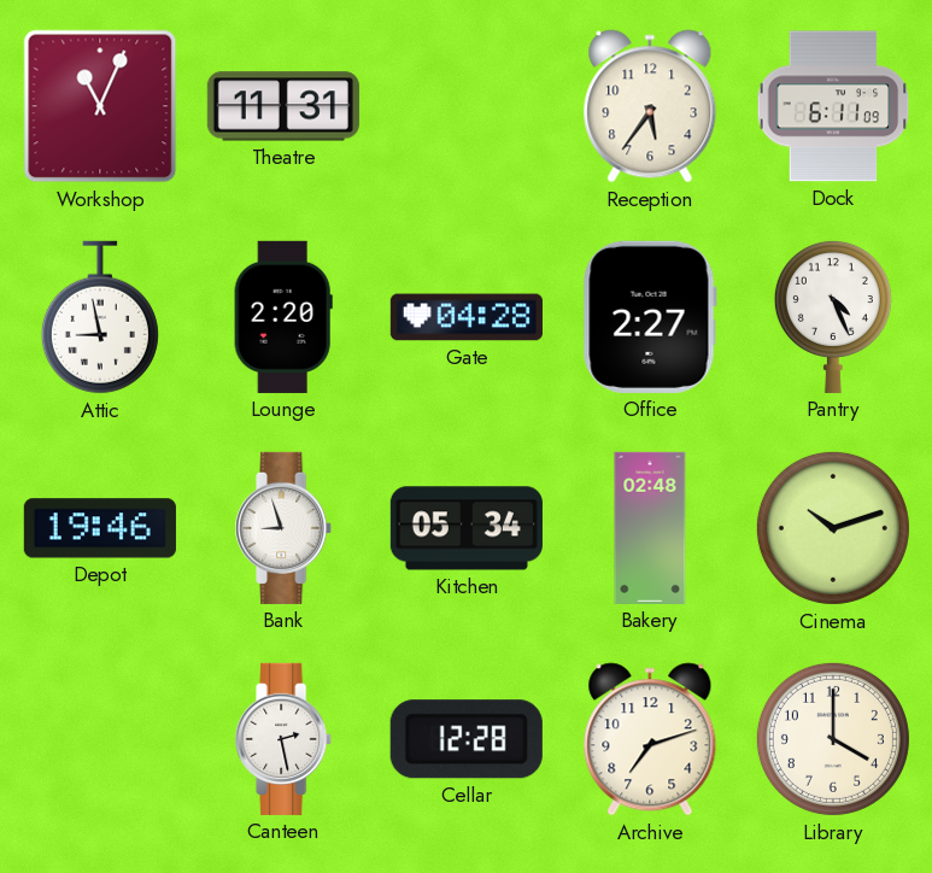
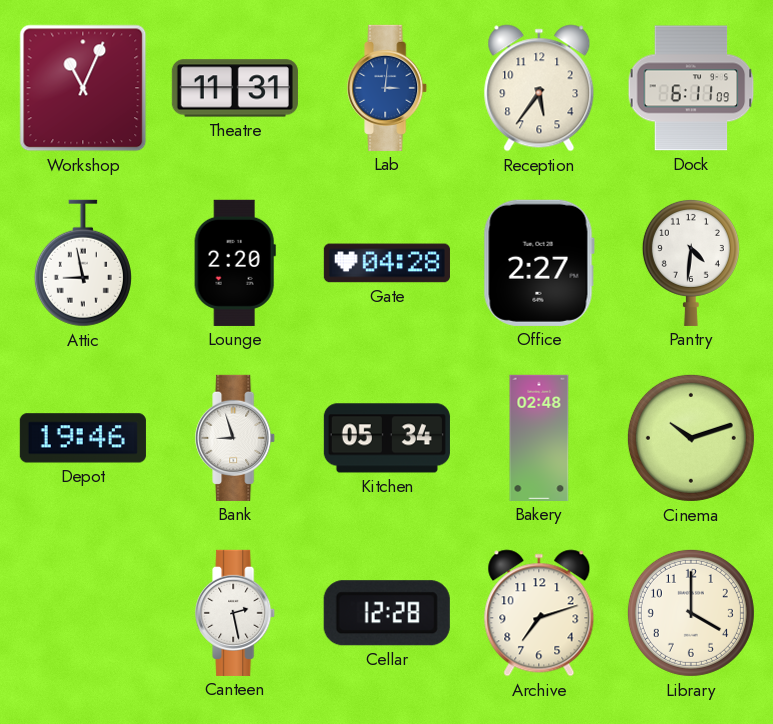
Lab: none -> 3:01 (388, 88)
Pantry: 4:26 -> 4:31 (691, 262)
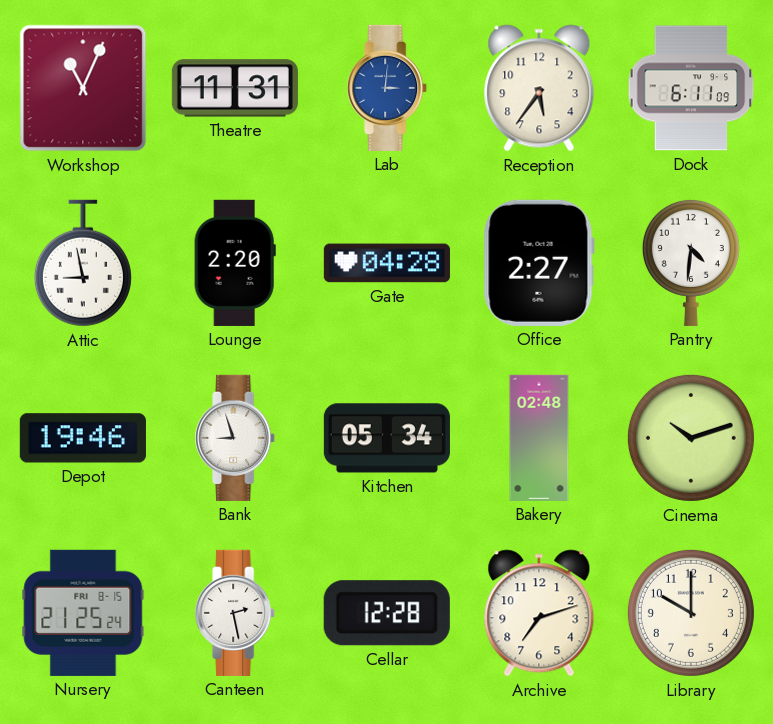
Nursery: none -> 21:25 (83, 613)
Library: 4:00 -> 10:00 (691, 613)
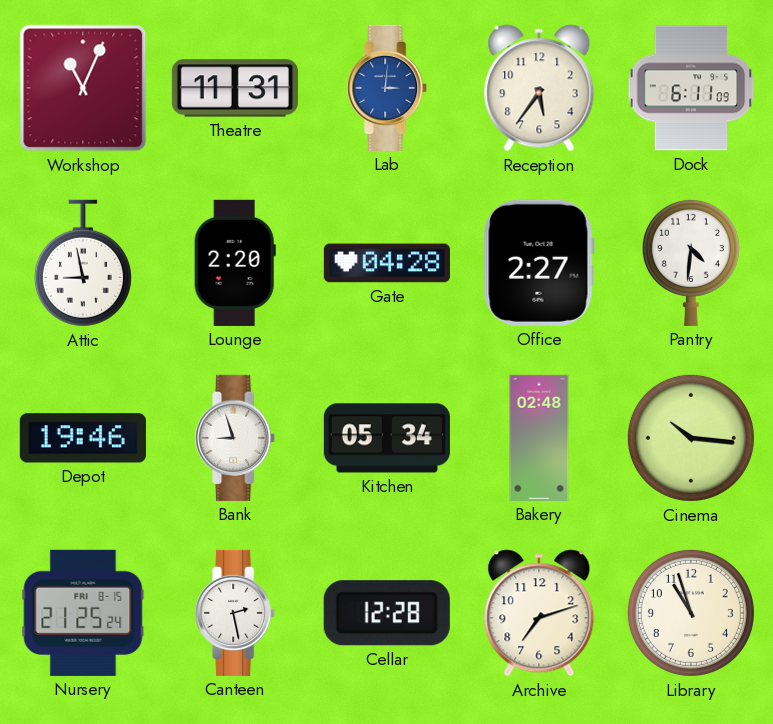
Cinema: 10:12 -> 10:16 (691, 438)
Library: 10:00 -> 10:57 (691, 613)
